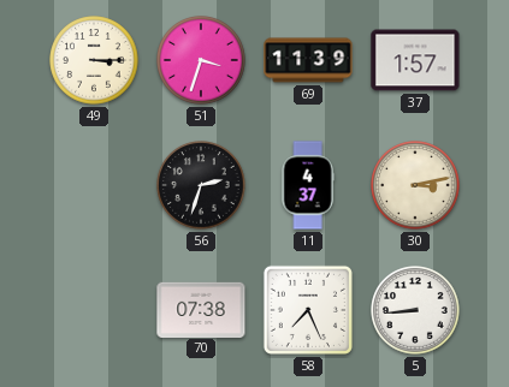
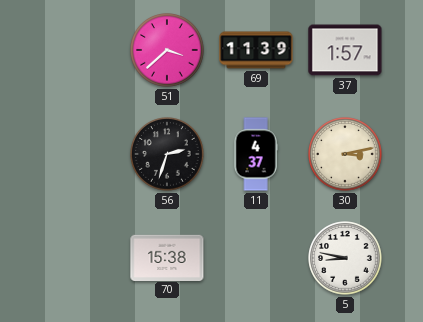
49: 3:15 -> none (94, 60)
51: 3:33 -> 3:38 (167, 50)
70: 07:38 -> 15:38 (167, 257)
58: 7:26 -> none (308, 310)
5: 8:44 -> 8:47 (345, 258)
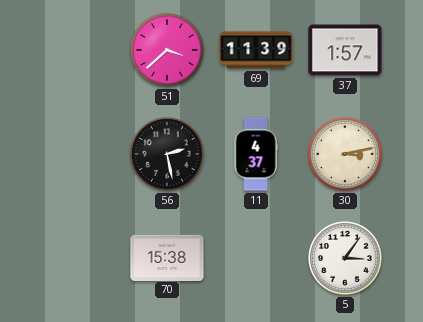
56: 2:33 -> 2:28 (167, 154)
5: 8:47 -> 3:06 (345, 258)
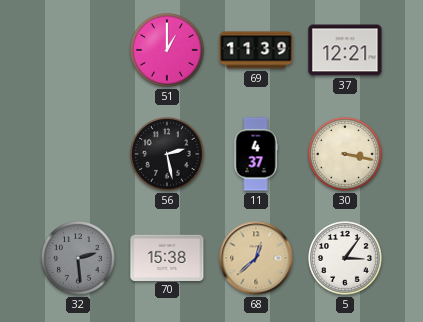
51: 3:38 -> 1:00 (167, 50)
37: 1:57 -> 12:21 (345, 50)
30: 3:13 -> 3:17 (345, 154)
32: none -> 2:29 (78, 258)
68: none -> 12:38 (256, 258)
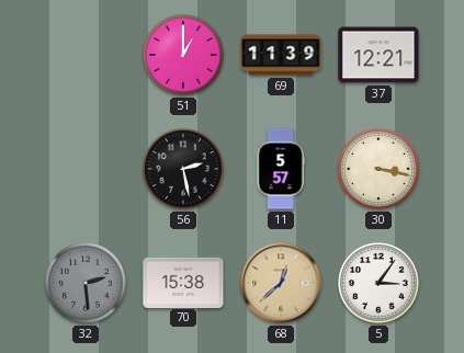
11: 4:37 -> 5:57 (281, 169)
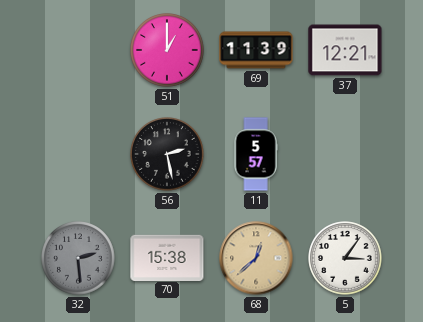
30: 3:17 -> none (378, 169)
